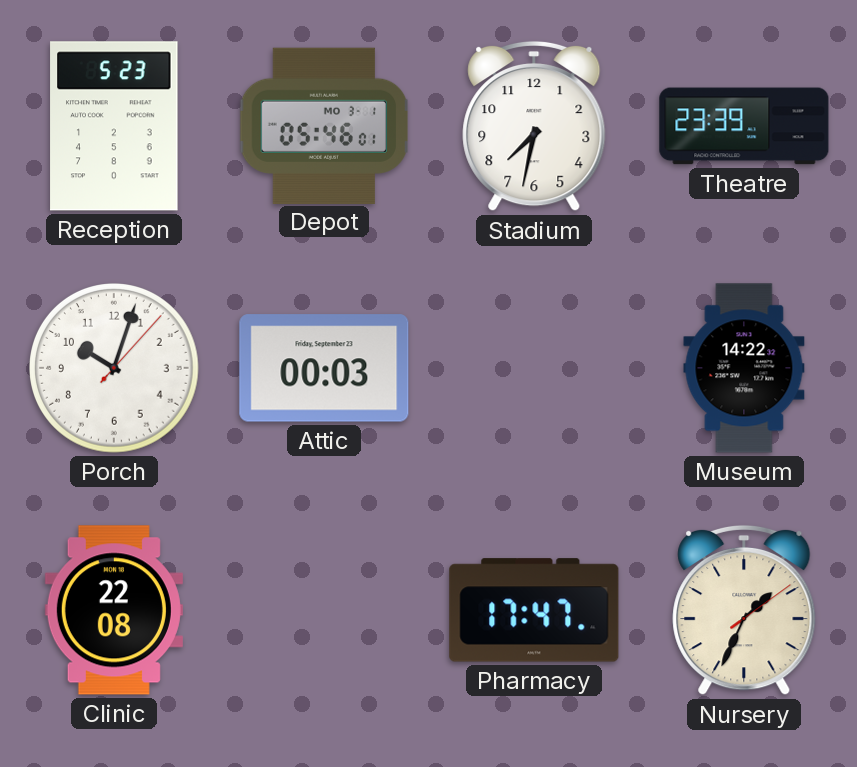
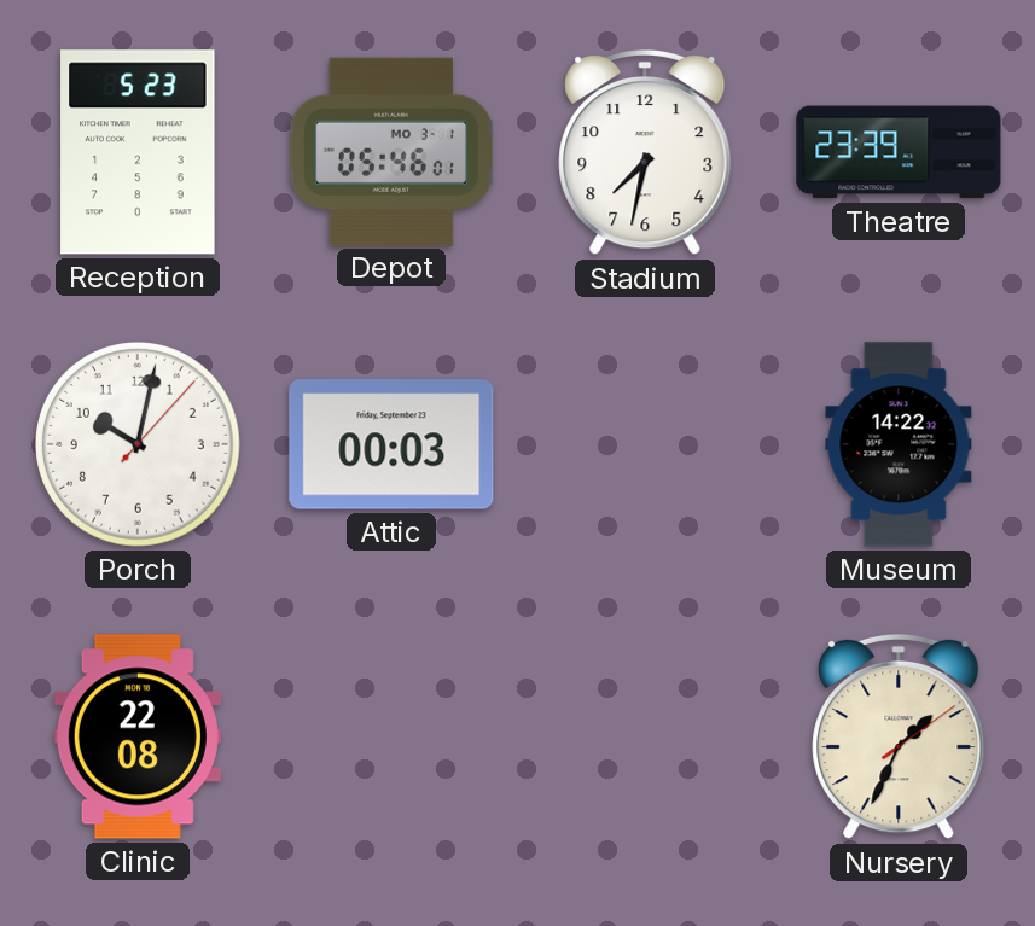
Porch: 10:03 -> 10:02 (139, 445)
Pharmacy: 17:47 -> none (534, 610)
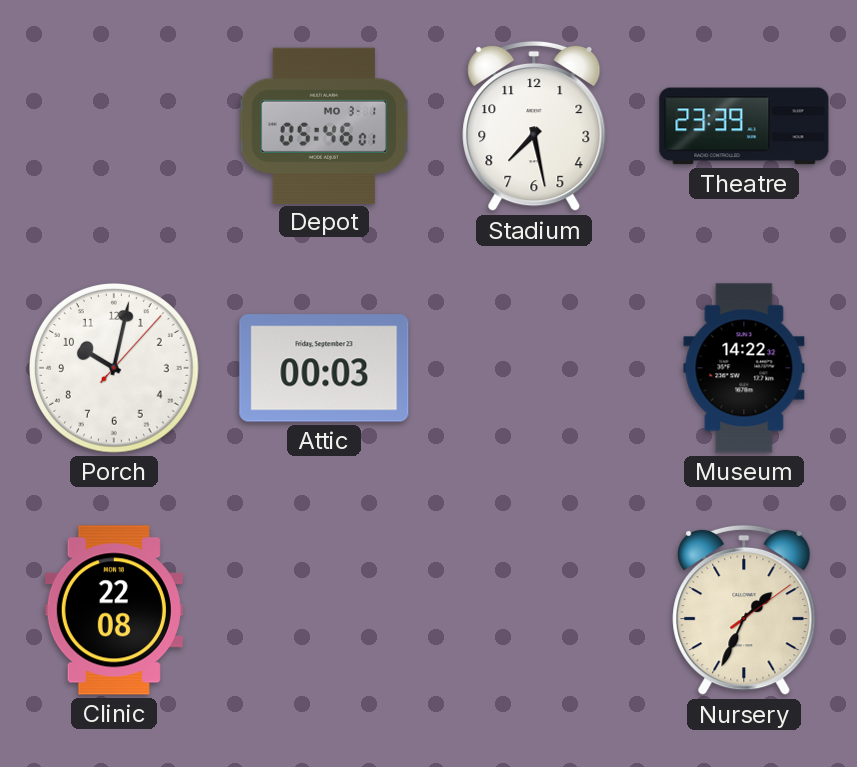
Reception: 5:23 -> none (138, 152)
Stadium: 7:32 -> 7:28 (534, 126)
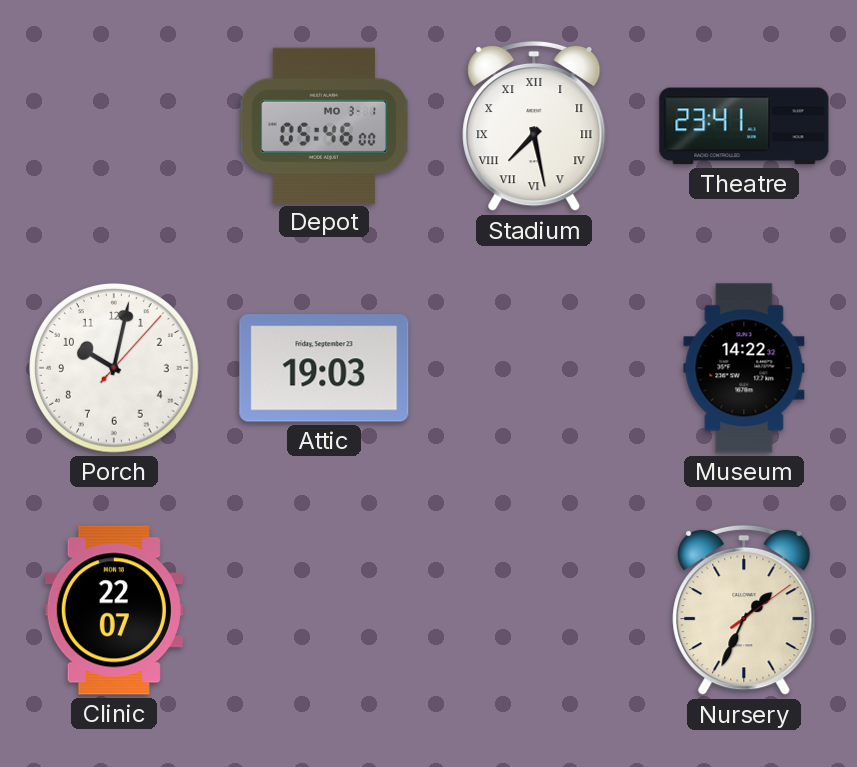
Depot: 05:46:01 -> 05:46:00 (324, 125)
Stadium numerals: Arabic -> Roman (534, 126)
Theatre: 23:39 -> 23:41 (744, 126)
Attic: 00:03 -> 19:03 (324, 368)
Clinic: 22:08 -> 22:07 (114, 610)
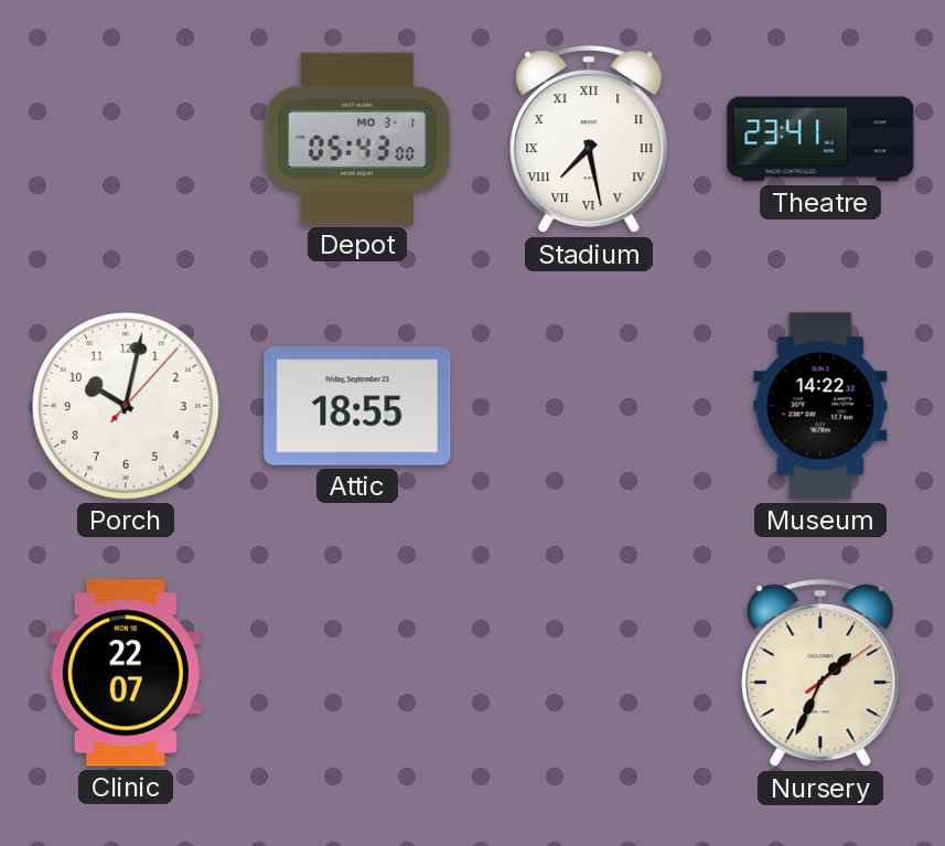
Depot: 05:46 -> 05:43 (357, 138)
Attic: 19:03 -> 18:55 (357, 406)
